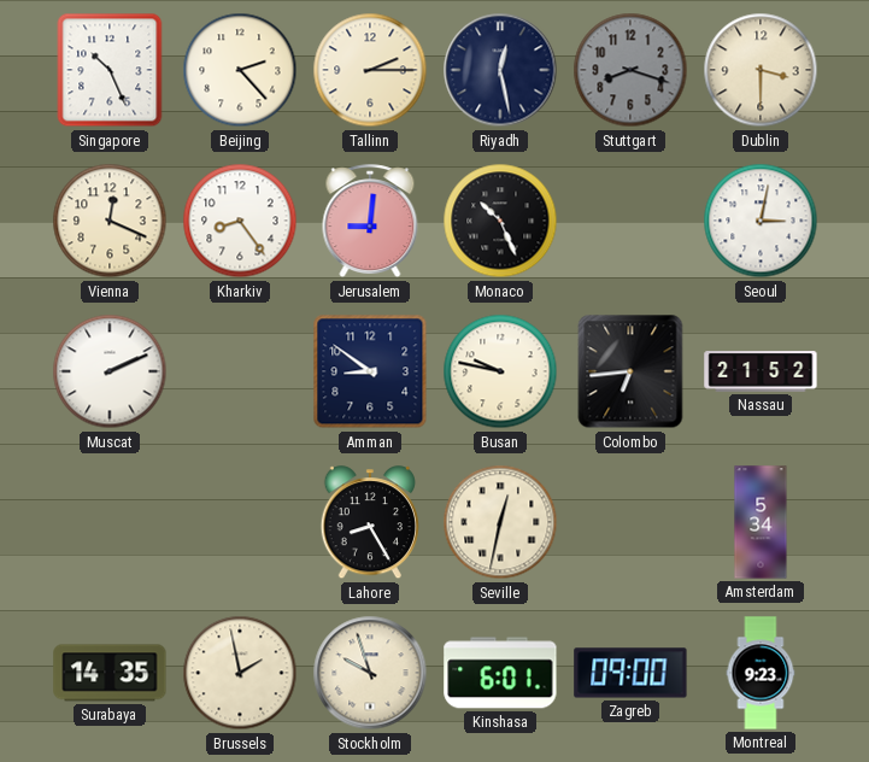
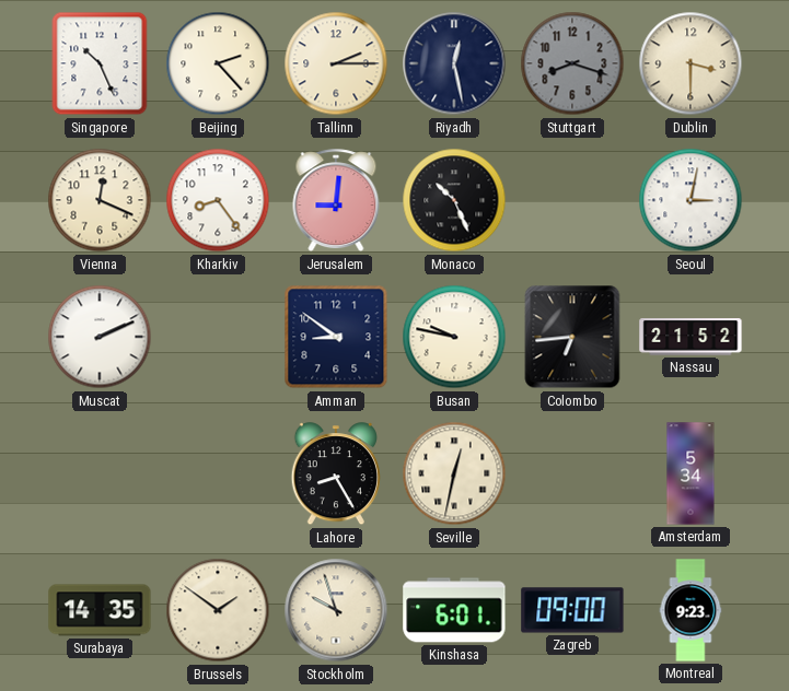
Brussels: 1:58 -> 1:51 (218, 610)
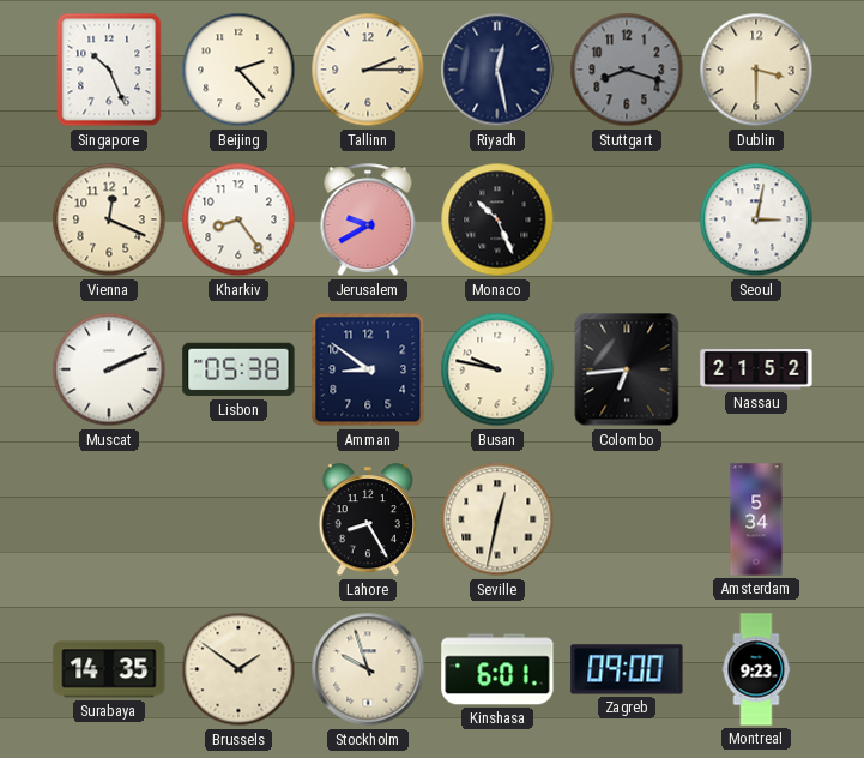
Jerusalem: 9:01 -> 9:40 (368, 221)
Lisbon: none -> 05:38 (238, 369)
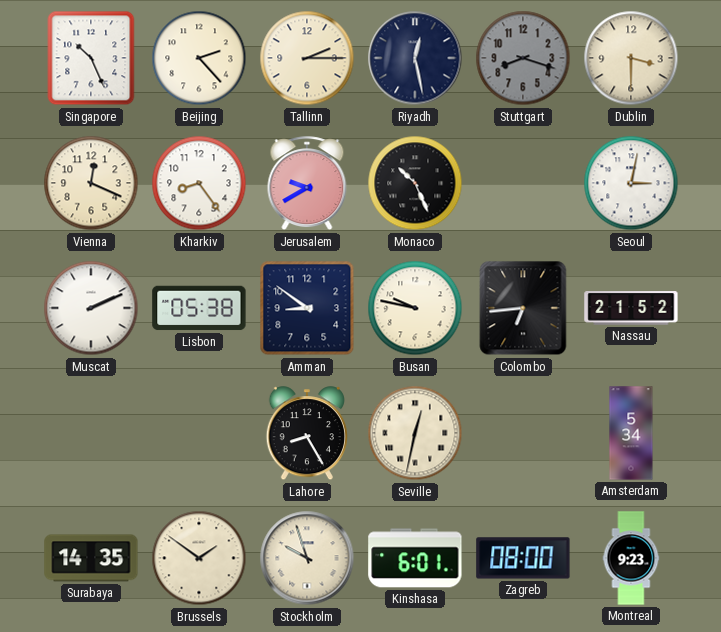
Zagreb: 09:00 -> 08:00 (523, 558)
